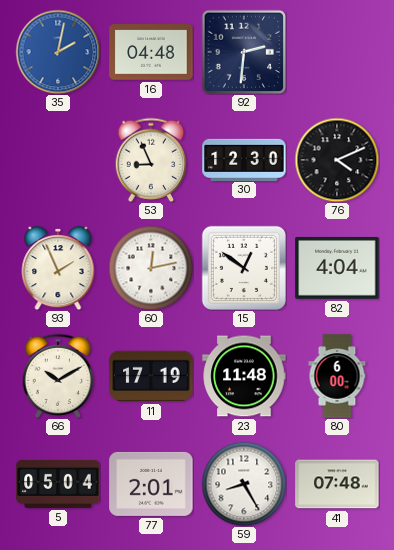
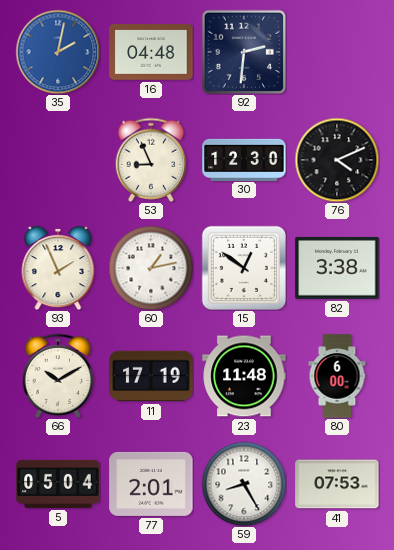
60: 12:13 -> 1:13 (151, 268)
82: 4:04 -> 3:38 (337, 268)
41: 07:48 -> 07:53 (337, 484)
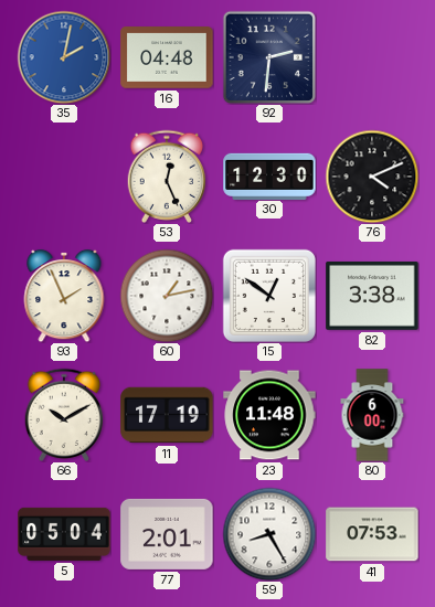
53: 8:56 -> 12:26 (167, 177)
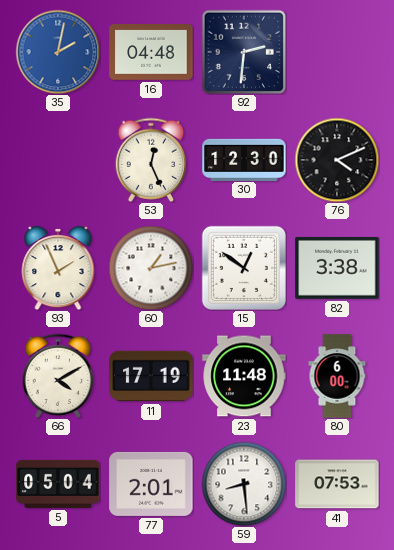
66: 10:10 -> 4:10 (58, 376)
59: 8:25 -> 8:29 (244, 484)
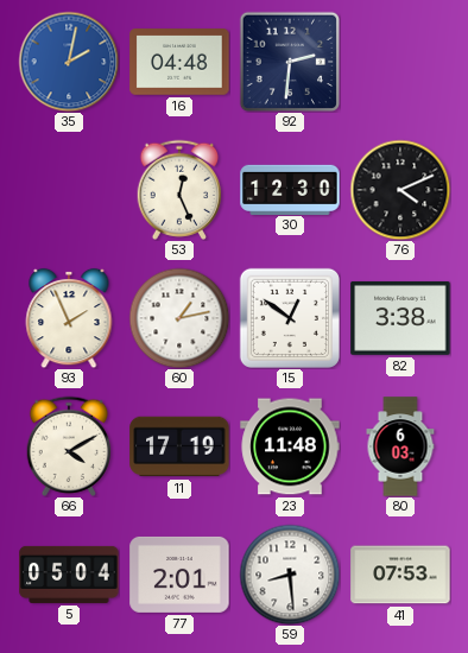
80: 6:00 -> 6:03 (400, 446)
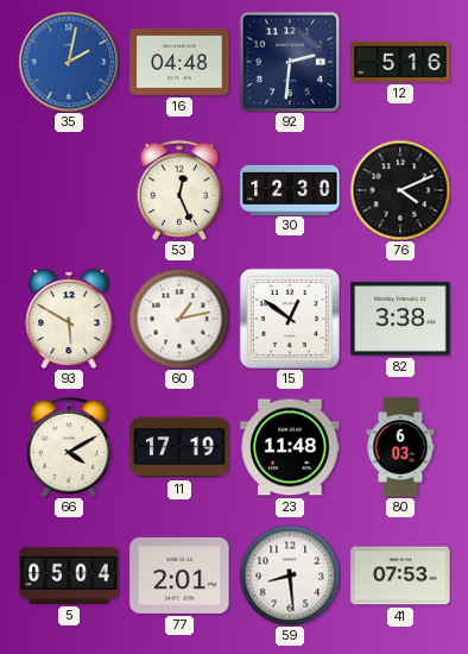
12: none -> 5:16 (400, 62)
93: 1:56 -> 5:50 (69, 319)
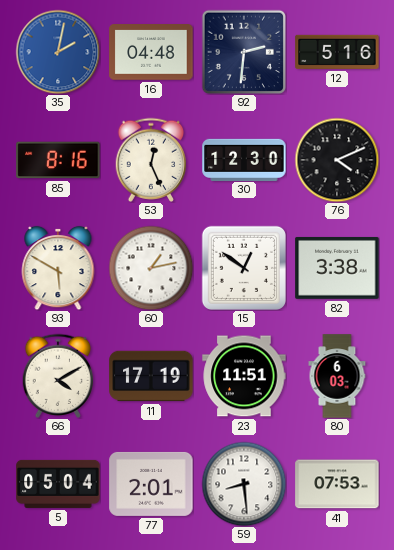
85: none -> 8:16 (58, 160)
23: 11:48 -> 11:51 (244, 376)
